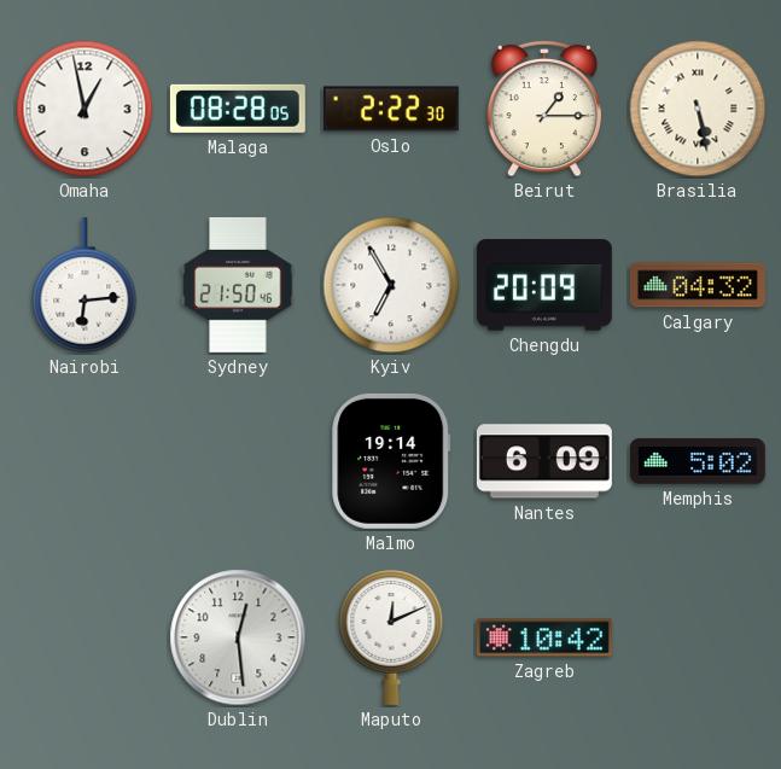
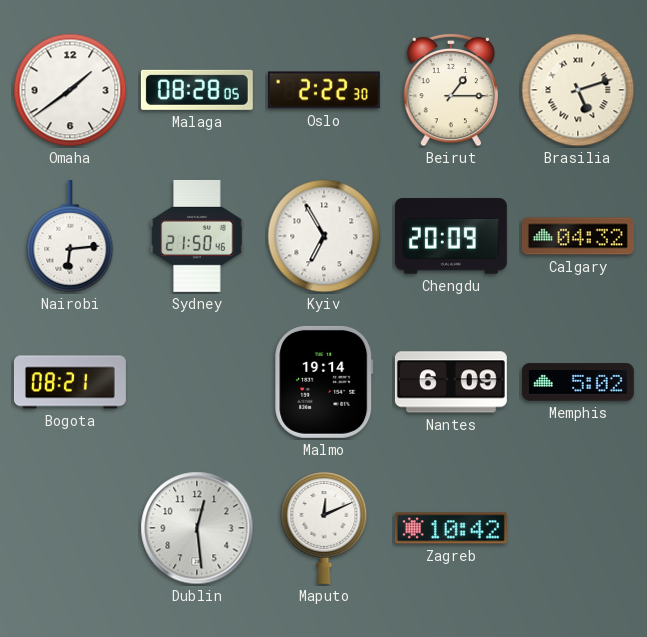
Omaha: 12:58 -> 1:39 (70, 90)
Brasilia: 5:28 -> 5:12 (578, 90)
Bogota: none -> 08:21 (70, 382)
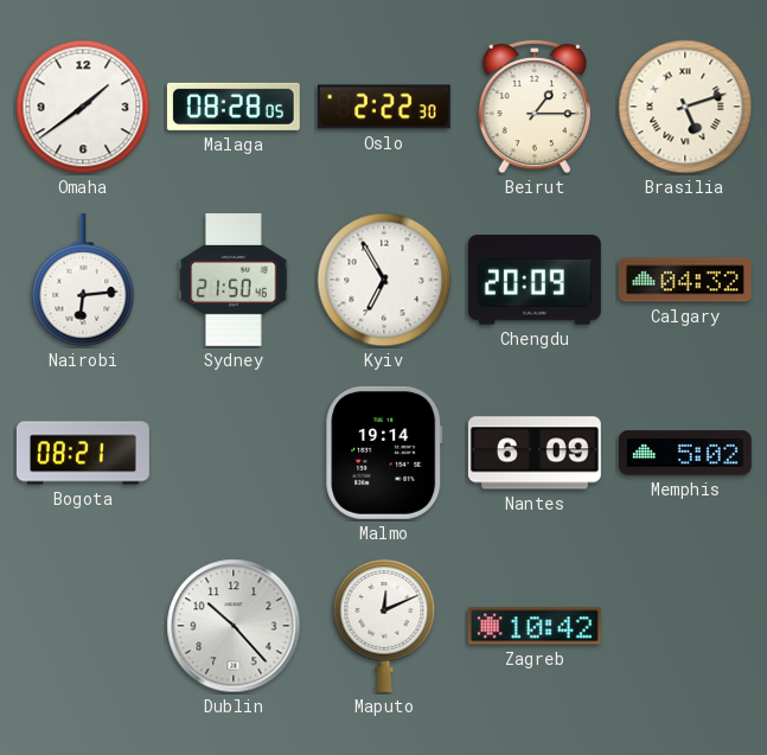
Dublin: 12:29 -> 10:23 (234, 626)
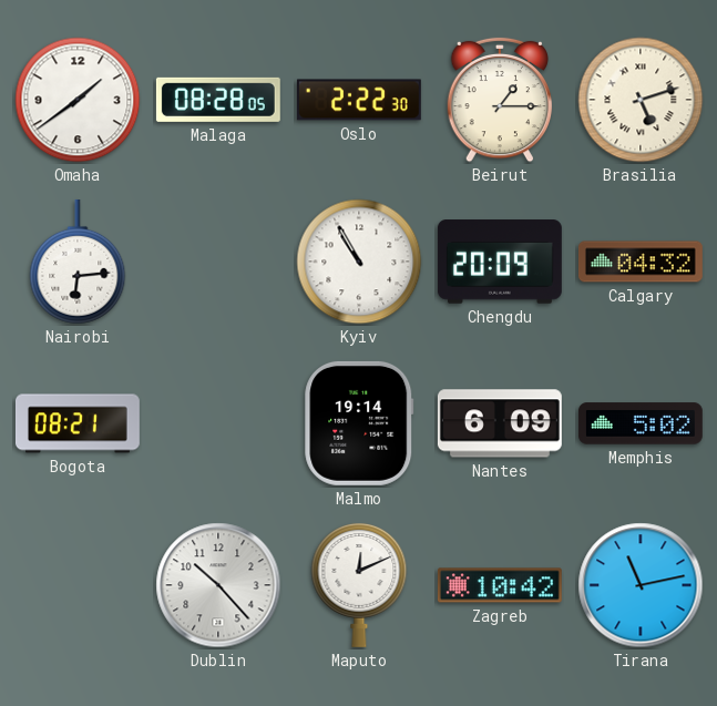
Sydney: 21:50 -> none (234, 280)
Kyiv: 6:55 -> 10:55 (359, 262)
Tirana: none -> 11:13 (641, 585)
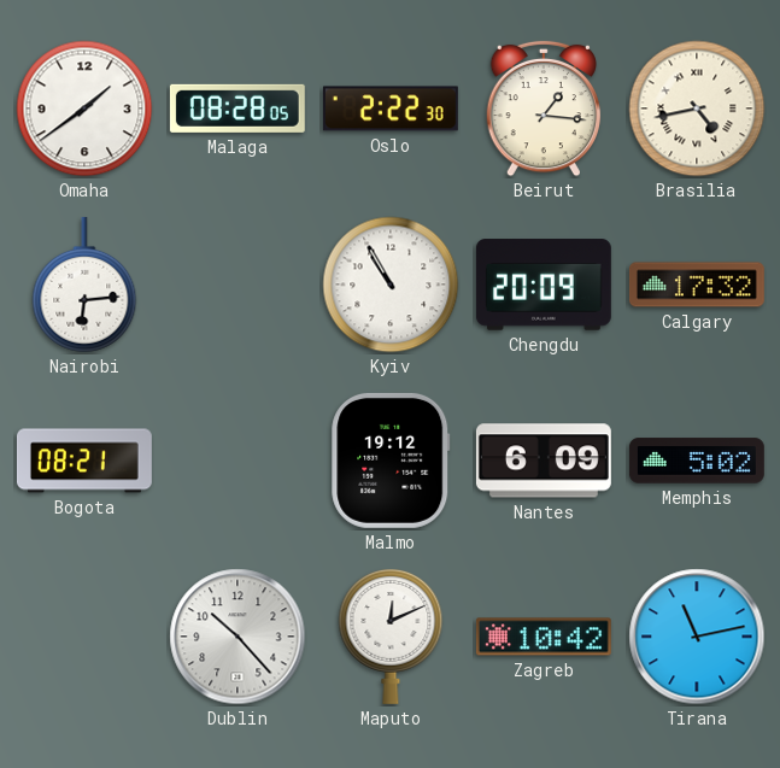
Beirut: 1:15 -> 1:16 (544, 109)
Brasilia: 5:12 -> 4:43 (697, 109)
Calgary: 04:32 -> 17:32 (697, 285)
Malmo: 19:14 -> 19:12 (391, 461)
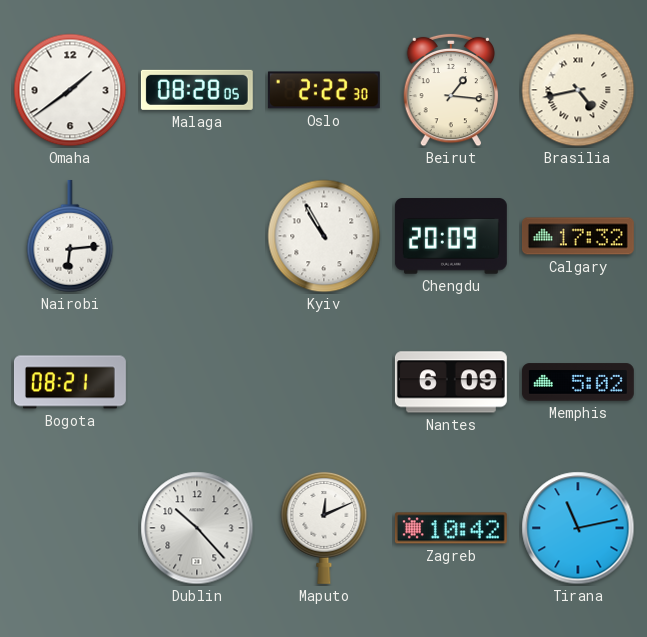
Malmo: 19:12 -> none (391, 461)
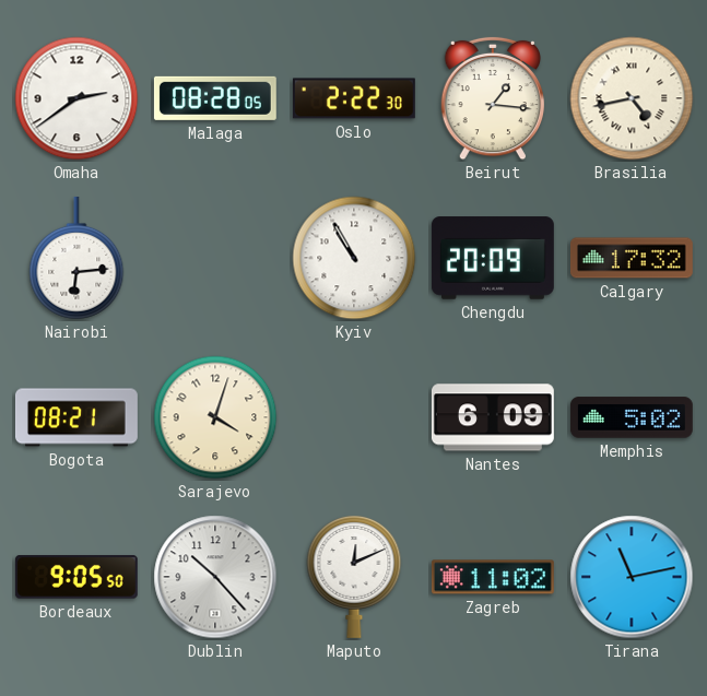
Omaha: 1:39 -> 2:39 (76, 98)
Sarajevo: none -> 4:03 (215, 417)
Bordeaux: none -> 9:05 (76, 577)
Zagreb: 10:42 -> 11:02 (493, 577)
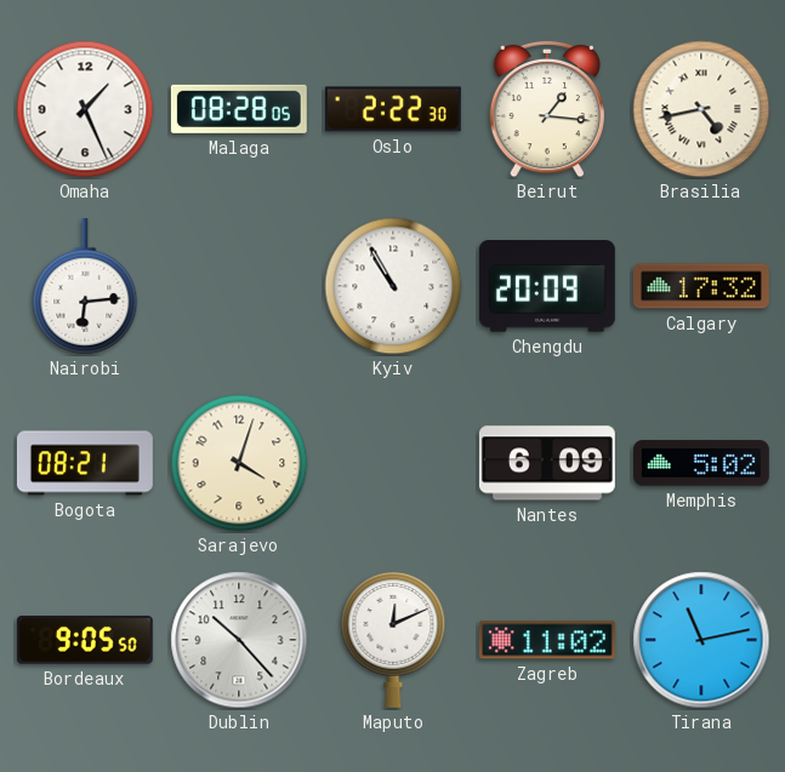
Omaha: 2:39 -> 1:26 (85, 109)
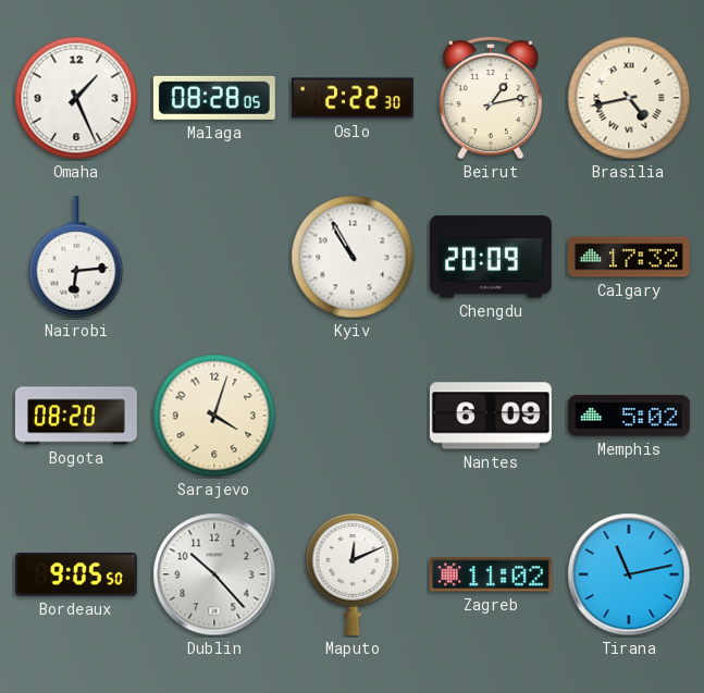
Beirut: 1:16 -> 1:13 (491, 98)
Bogota: 08:21 -> 08:20 (76, 416)
